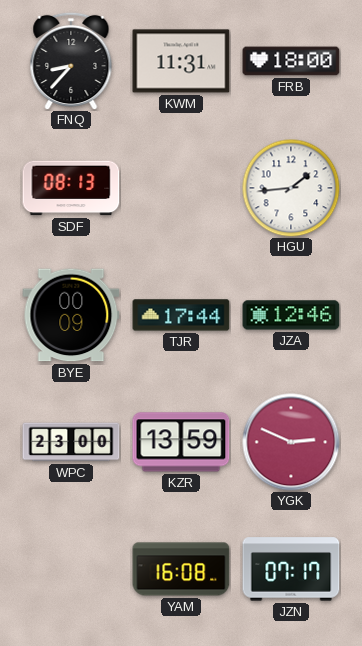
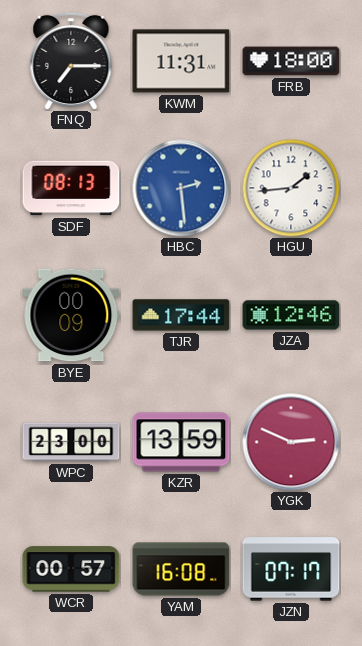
FNQ: 8:37 -> 7:15 (71, 61)
HBC: none -> 2:29 (181, 188)
WCR: none -> 00:57 (71, 569)
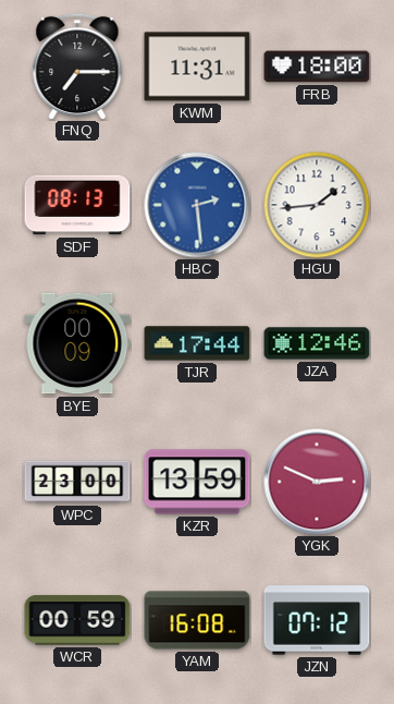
WCR: 00:57 -> 00:59 (77, 620)
JZN: 07:17 -> 07:12 (317, 620)
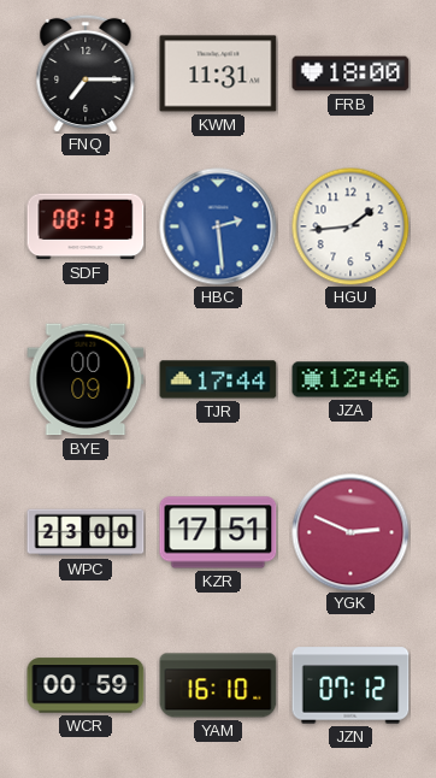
KZR: 13:59 -> 17:51 (218, 532)
YAM: 16:08 -> 16:10 (218, 685)
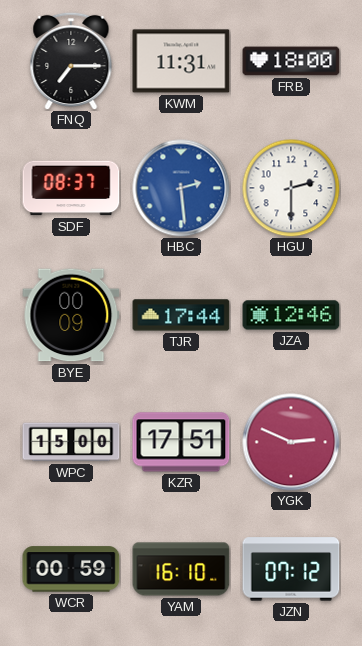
SDF: 08:13 -> 08:37 (71, 188)
HGU: 1:44 -> 2:30 (291, 188)
WPC: 23:00 -> 15:00 (71, 442)
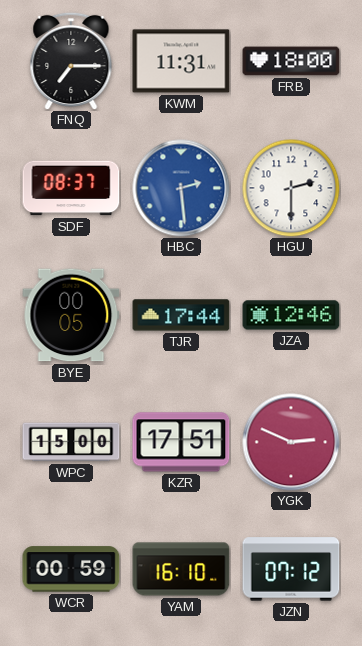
BYE: 00:09 -> 00:05 (71, 315)
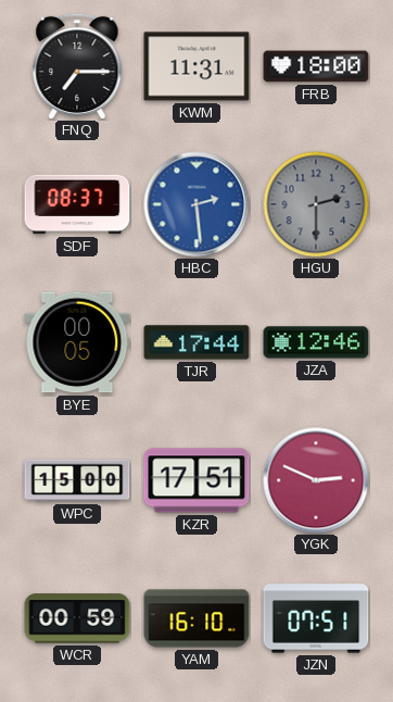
HGU dial: white -> grey (316, 204)
JZN: 07:12 -> 07:51 (316, 618)
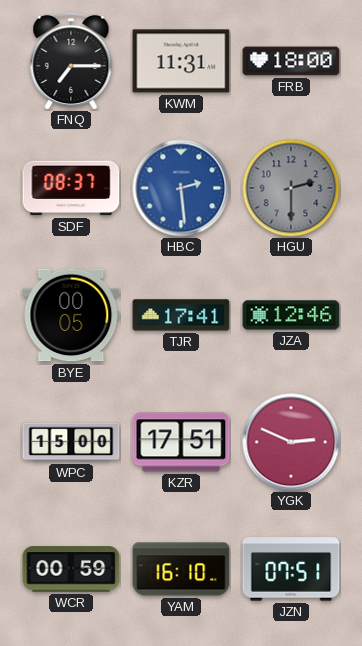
TJR: 17:44 -> 17:41 (181, 315)
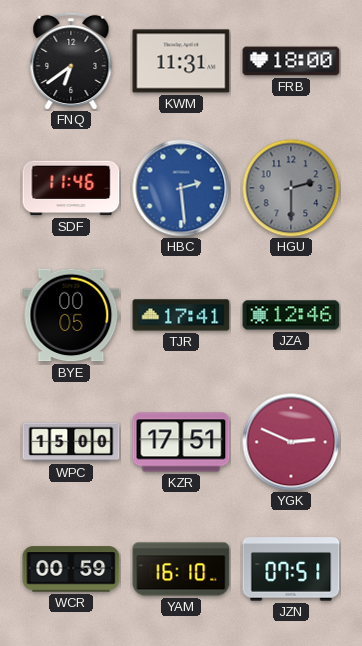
FNQ: 7:15 -> 6:39 (71, 61)
SDF: 08:37 -> 11:46 (71, 188)
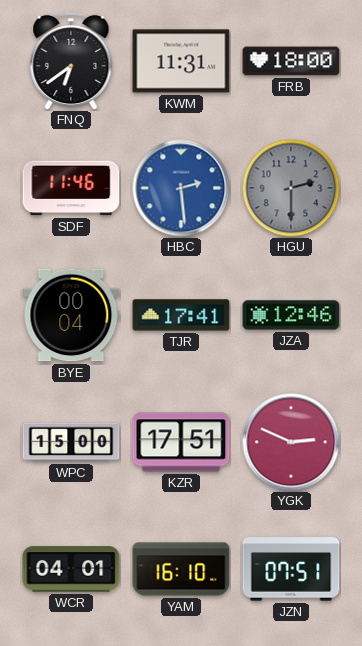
BYE: 00:05 -> 00:04 (71, 315)
WCR: 00:59 -> 04:01 (71, 569)
